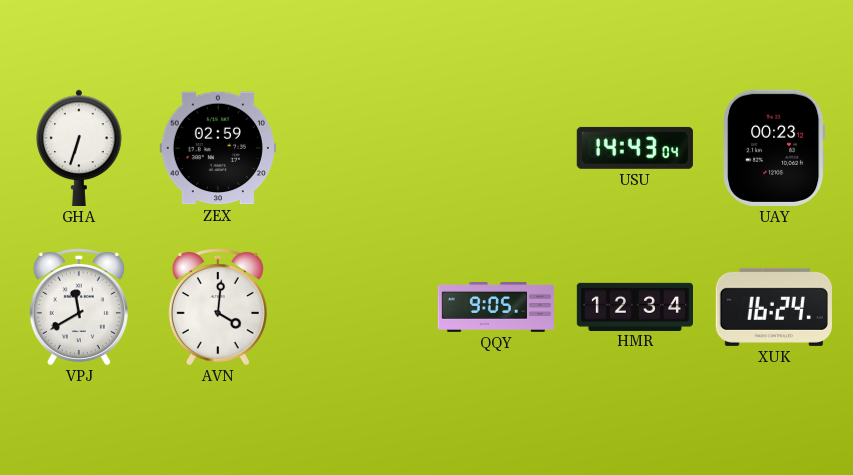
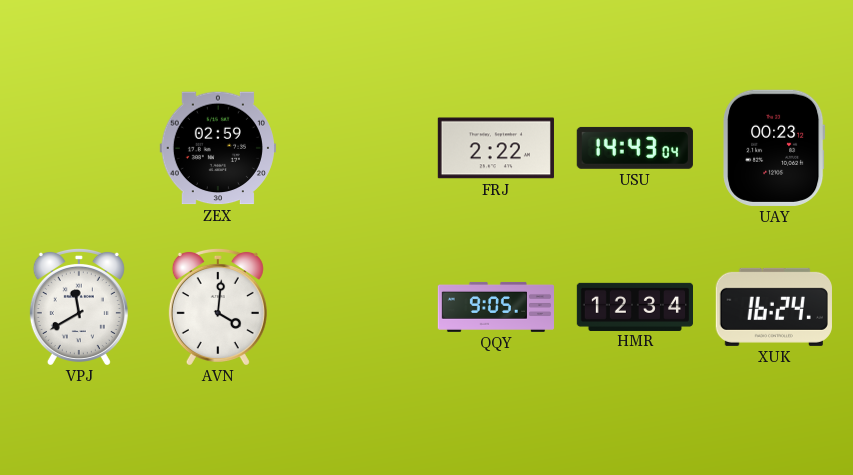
GHA: 6:33 -> none (79, 148)
FRJ: none -> 2:22 (496, 148)
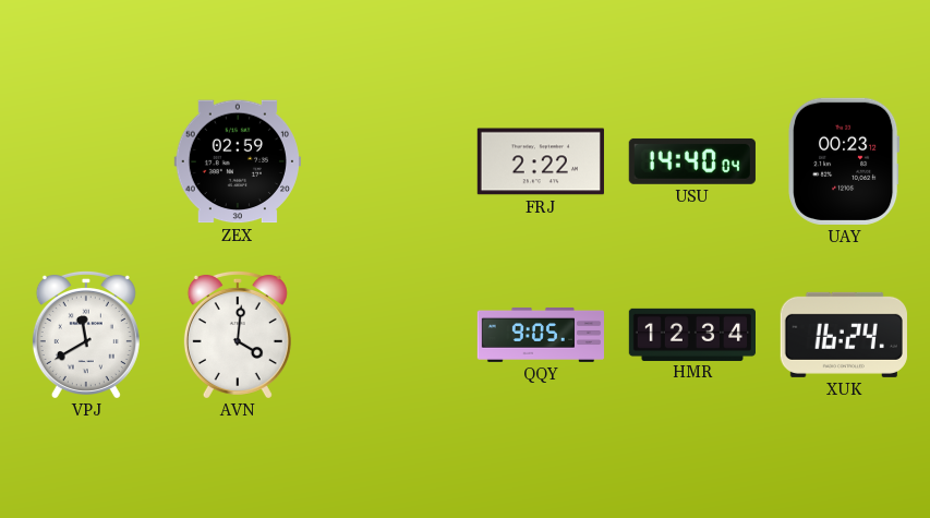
USU: 14:43 -> 14:40 (692, 161)
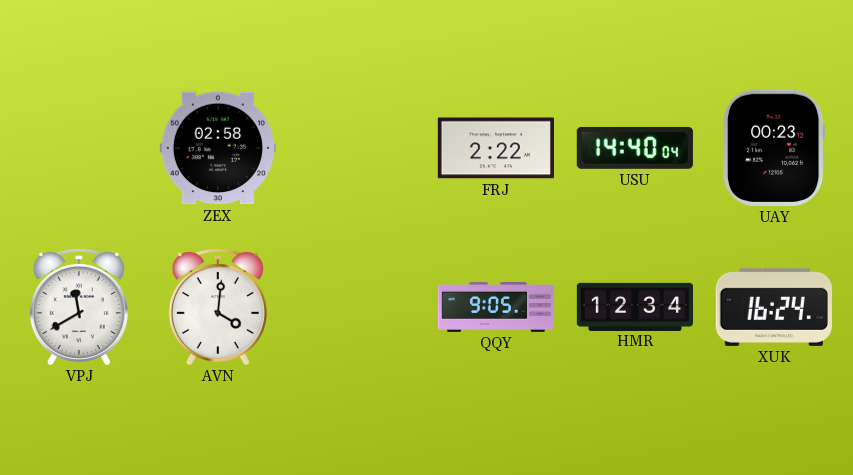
ZEX: 02:59 -> 02:58 (218, 148)
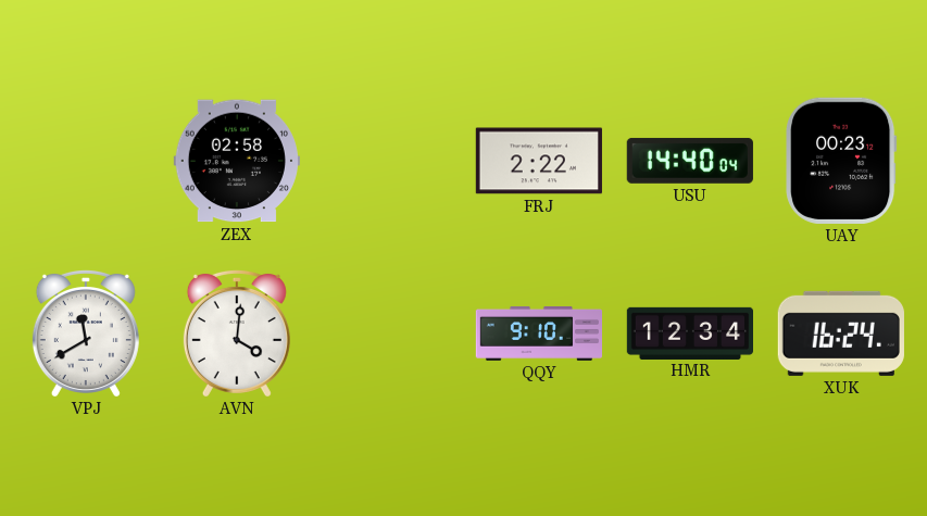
QQY: 9:05 -> 9:10 (538, 333)
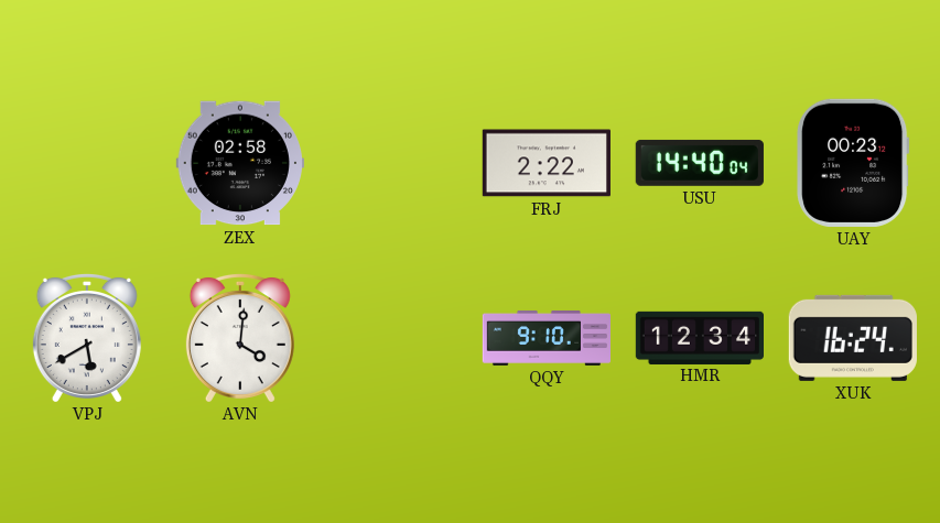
VPJ: 11:40 -> 5:40 (87, 337)
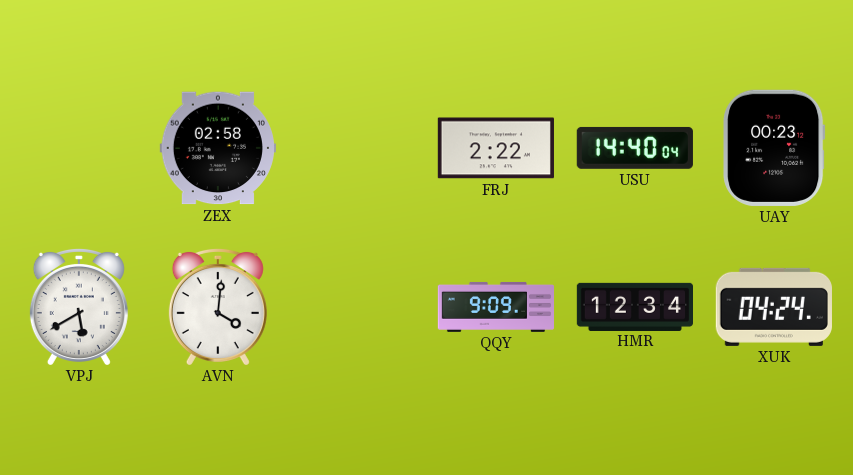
QQY: 9:10 -> 9:09 (495, 307)
XUK: 16:24 -> 04:24 (774, 307)
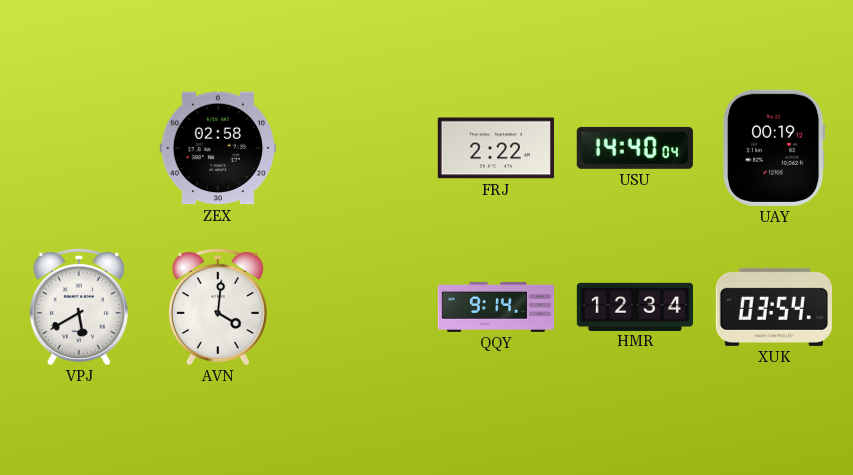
UAY: 00:23 -> 00:19 (774, 148)
QQY: 9:09 -> 9:14 (495, 307)
XUK: 04:24 -> 03:54 (774, 307)
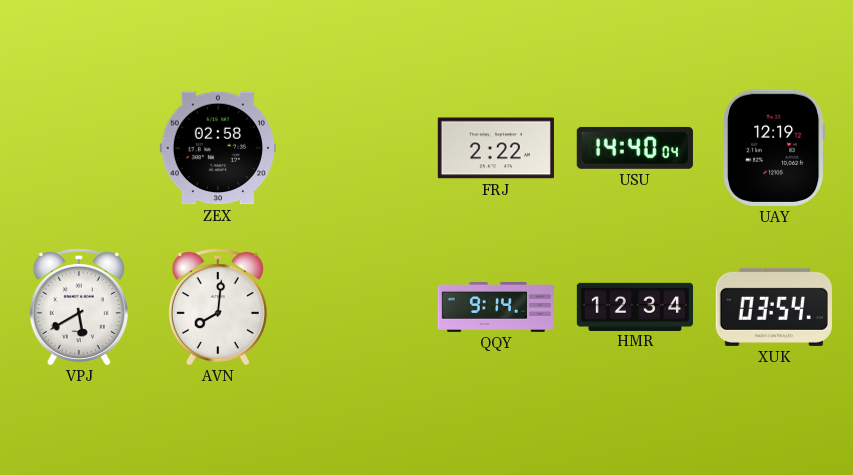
UAY: 00:19 -> 12:19 (774, 148)
AVN: 4:01 -> 8:01 (218, 306)
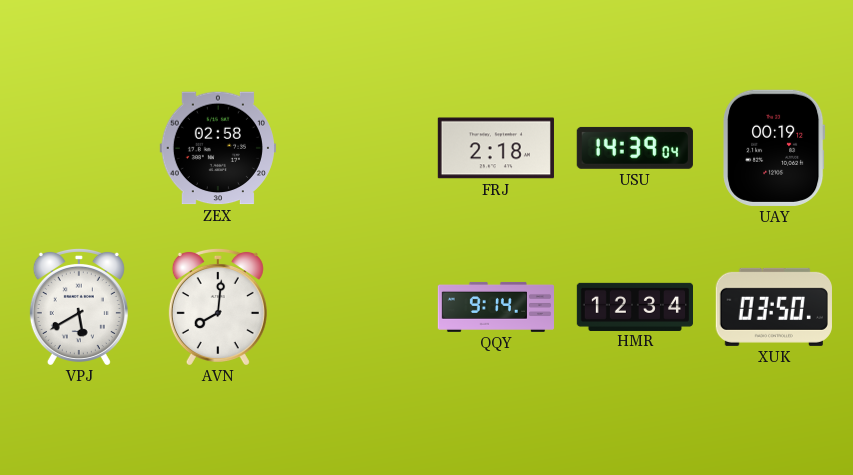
FRJ: 2:22 -> 2:18 (496, 148)
USU: 14:40 -> 14:39 (635, 148)
UAY: 12:19 -> 00:19 (774, 148)
XUK: 03:54 -> 03:50 (774, 307)
